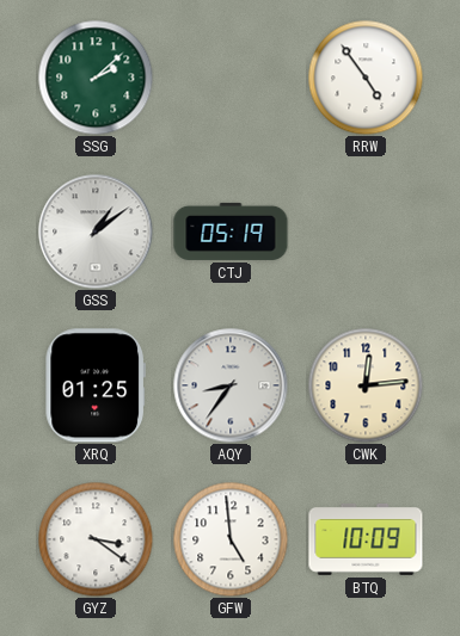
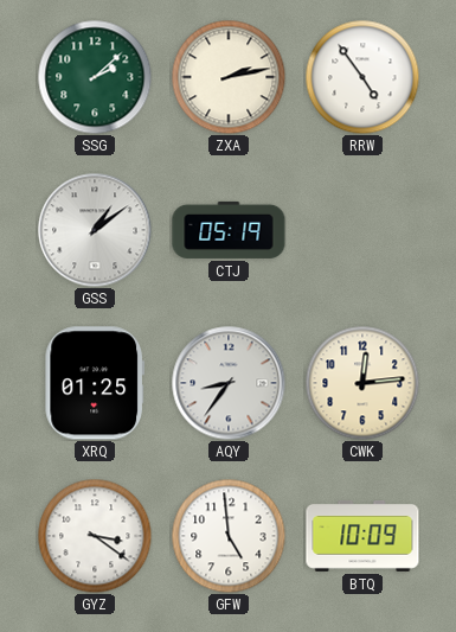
ZXA: none -> 2:13 (229, 77)
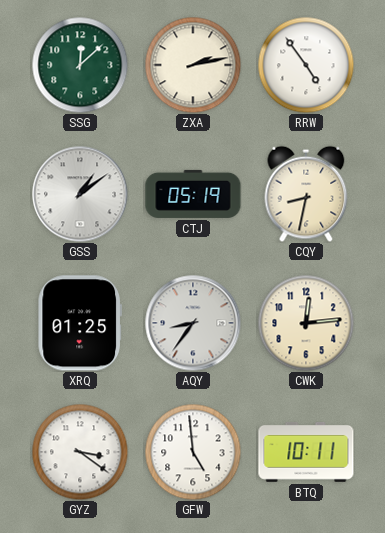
SSG: 2:08 -> 12:08 (80, 65)
CQY: none -> 8:32 (306, 194)
BTQ: 10:09 -> 10:11 (306, 452)
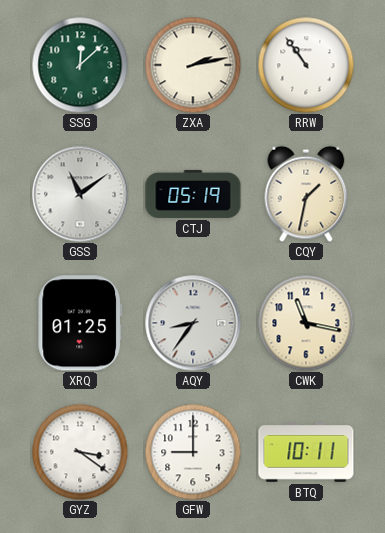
RRW: 4:54 -> 10:54 (306, 65)
GSS: 1:09 -> 11:09 (80, 194)
CQY: 8:32 -> 1:32 (306, 194)
CWK: 12:14 -> 11:17 (306, 323)
GFW: 4:59 -> 9:00 (193, 452)
